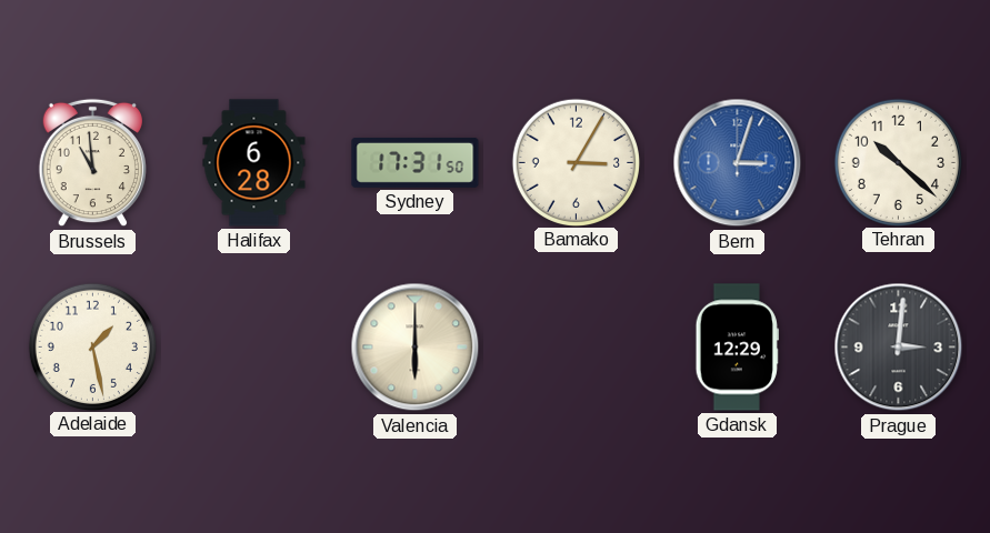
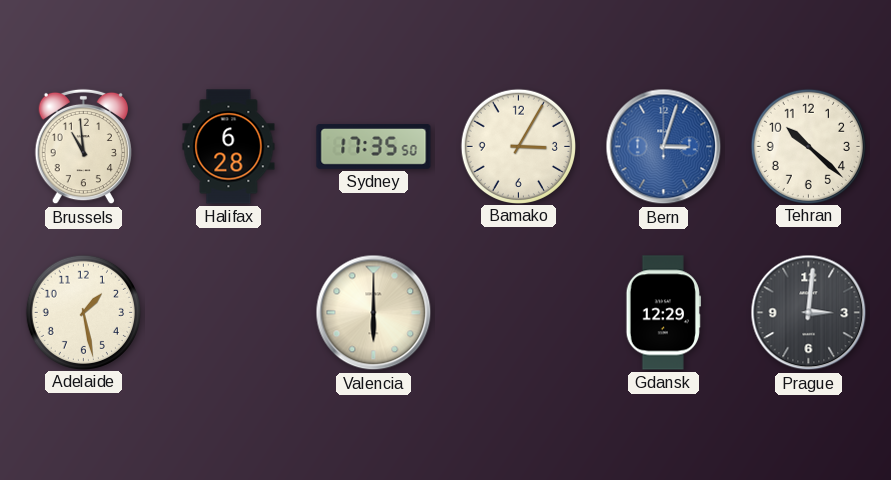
Sydney: 17:31 -> 17:35 (374, 147)
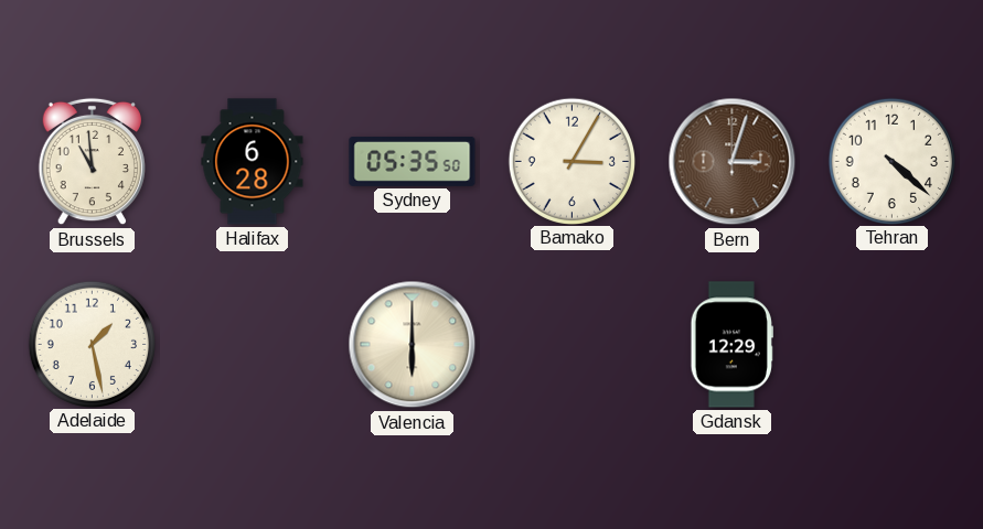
Sydney: 17:35 -> 05:35 (413, 162)
Bern dial: blue -> brown (733, 162)
Tehran: 10:22 -> 4:22 (891, 161)
Prague: 3:01 -> none (809, 313)
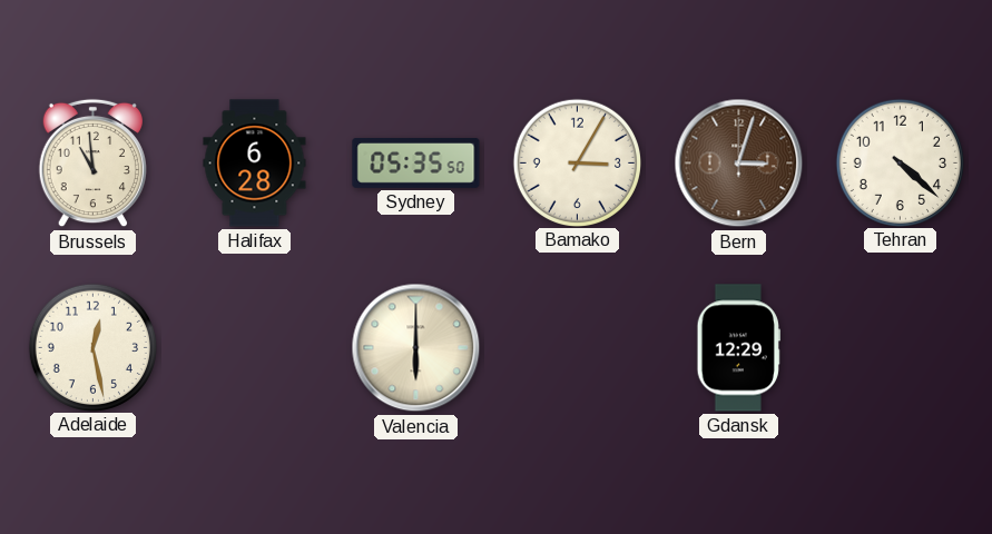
Adelaide: 1:28 -> 12:28 (92, 347)
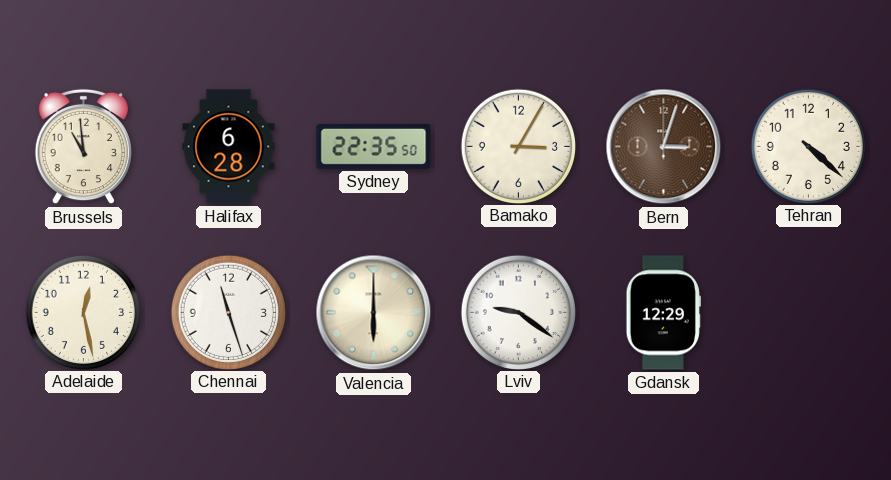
Sydney: 05:35 -> 22:35 (374, 147)
Chennai: none -> 11:27 (228, 312)
Lviv: none -> 9:21 (518, 312)
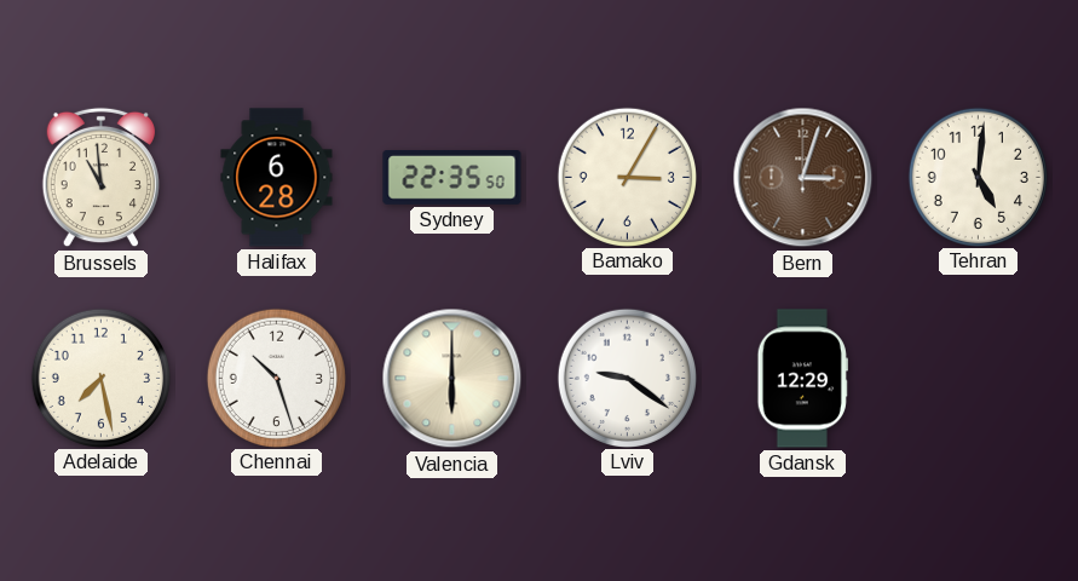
Tehran: 4:22 -> 5:01 (978, 177)
Adelaide: 12:28 -> 7:28 (100, 378)
Chennai: 11:27 -> 10:27 (276, 378)
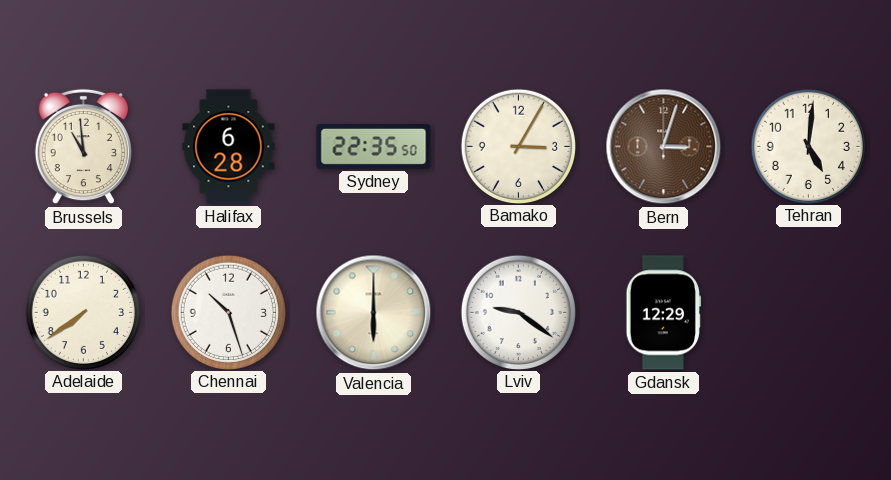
Adelaide: 7:28 -> 7:39 (83, 312)
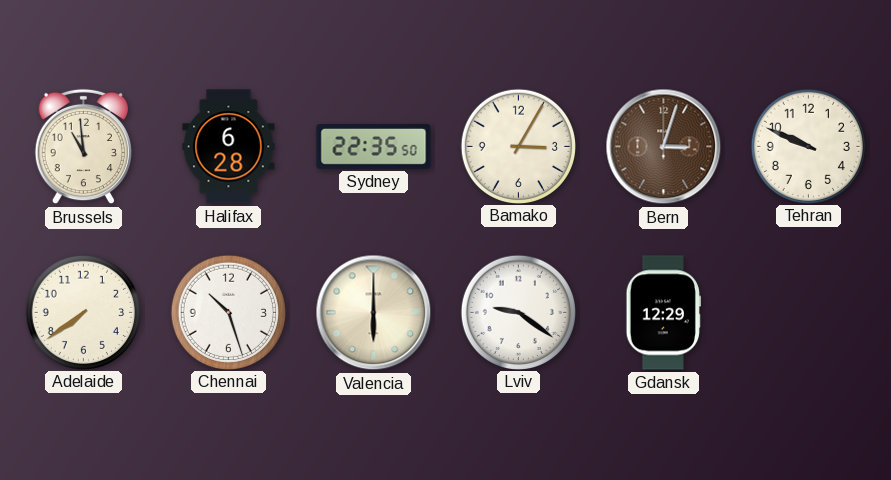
Tehran: 5:01 -> 9:49 (808, 146)
